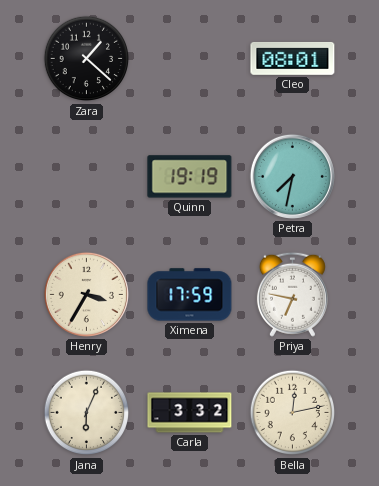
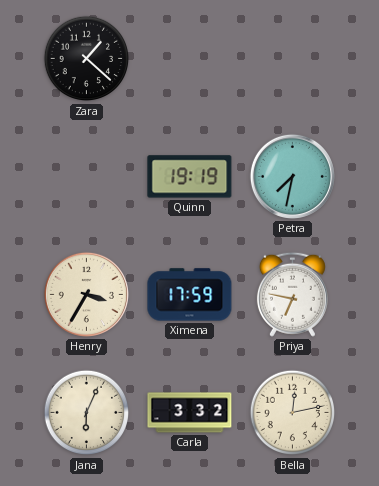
Cleo: 08:01 -> none (293, 58)
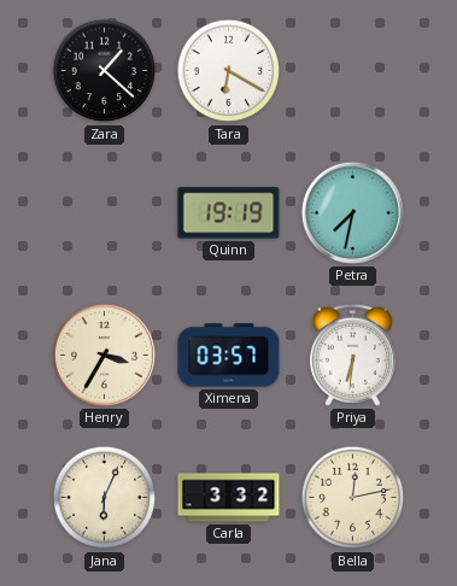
Tara: none -> 6:20 (229, 71)
Ximena: 17:59 -> 03:57 (229, 356)
Priya: 6:47 -> 6:31 (352, 354)
